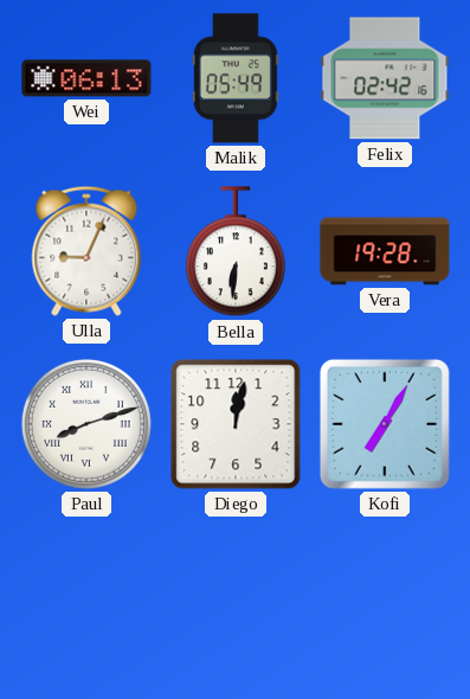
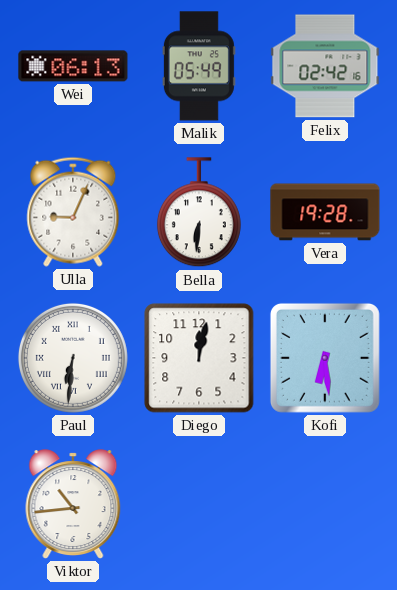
Paul: 8:12 -> 6:31 (73, 358)
Kofi: 7:05 -> 6:29 (325, 358)
Viktor: none -> 10:44 (73, 504)
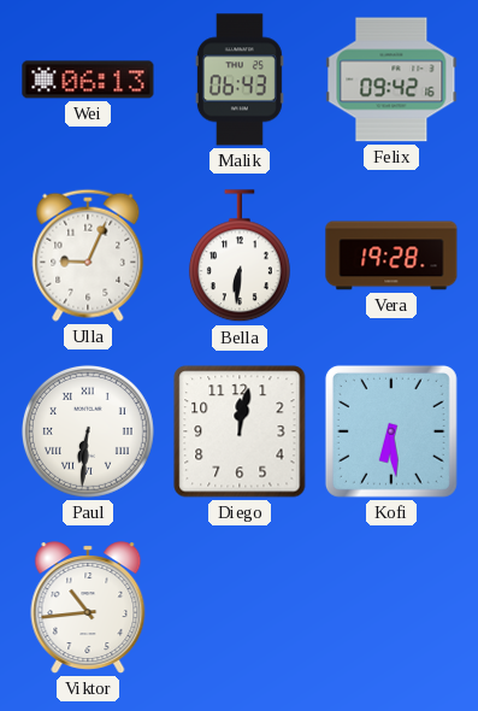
Malik: 05:49 -> 06:43 (240, 80)
Felix: 02:42 -> 09:42 (391, 80)
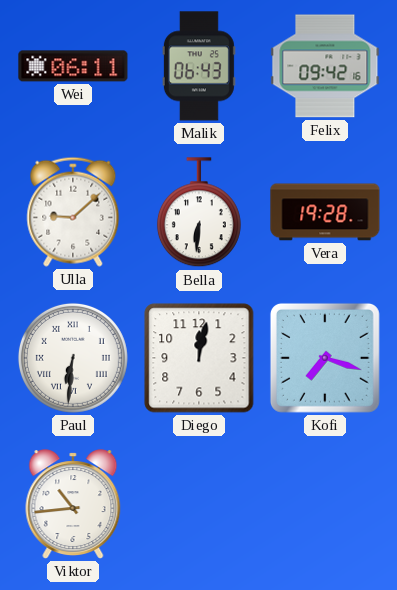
Wei: 06:13 -> 06:11 (73, 66)
Ulla: 9:04 -> 9:08 (73, 212)
Kofi: 6:29 -> 7:18 (325, 358)
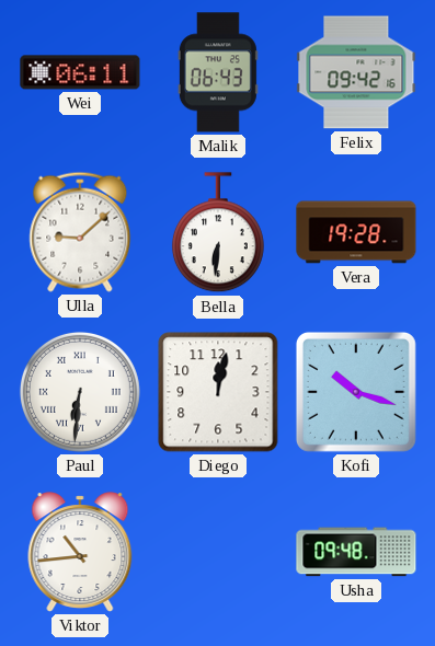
Kofi: 7:18 -> 10:18 (356, 392)
Usha: none -> 09:48 (356, 552)
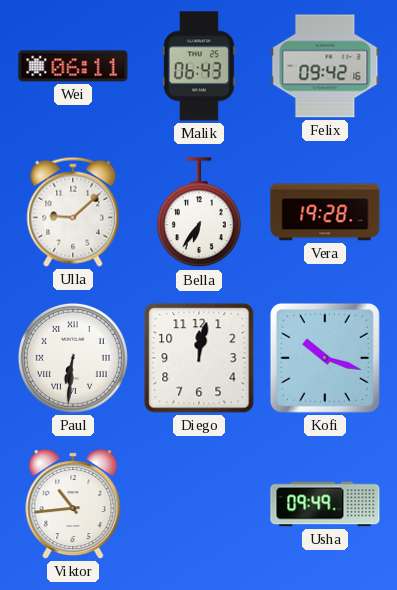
Bella: 6:31 -> 6:36 (199, 213)
Usha: 09:48 -> 09:49 (325, 504)
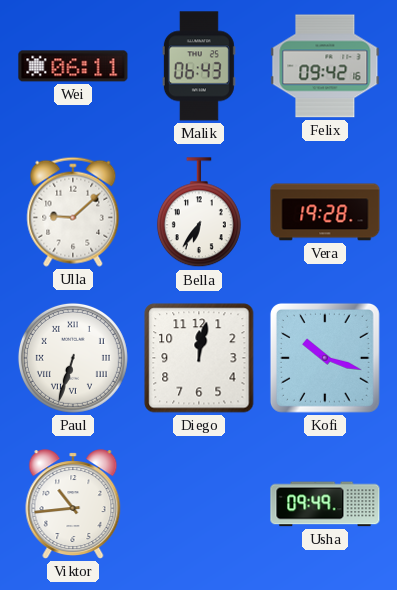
Paul: 6:31 -> 6:33 (73, 358)
